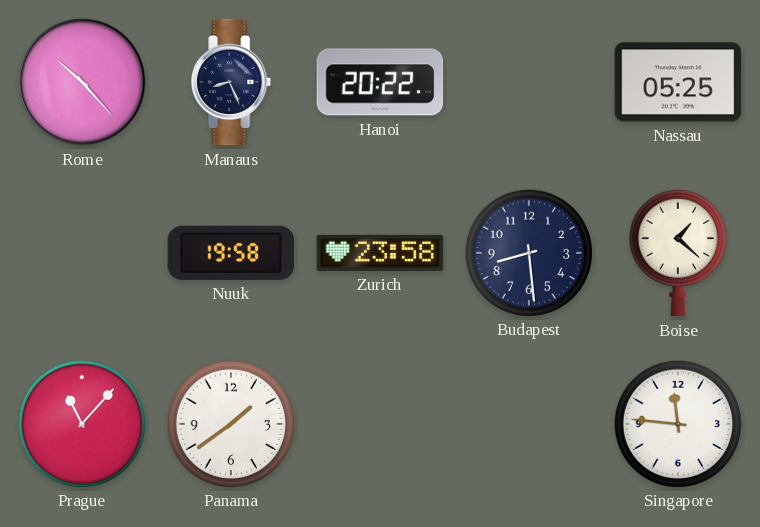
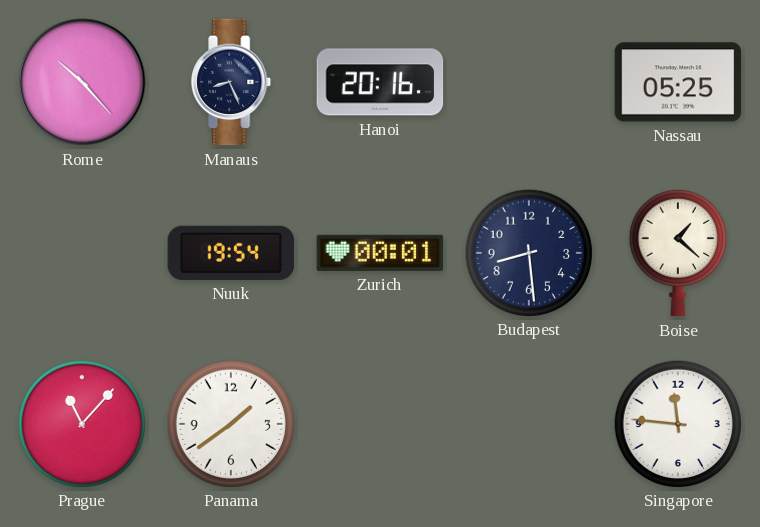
Hanoi: 20:22 -> 20:16 (380, 82)
Nuuk: 19:58 -> 19:54 (231, 253)
Zurich: 23:58 -> 00:01 (380, 253)
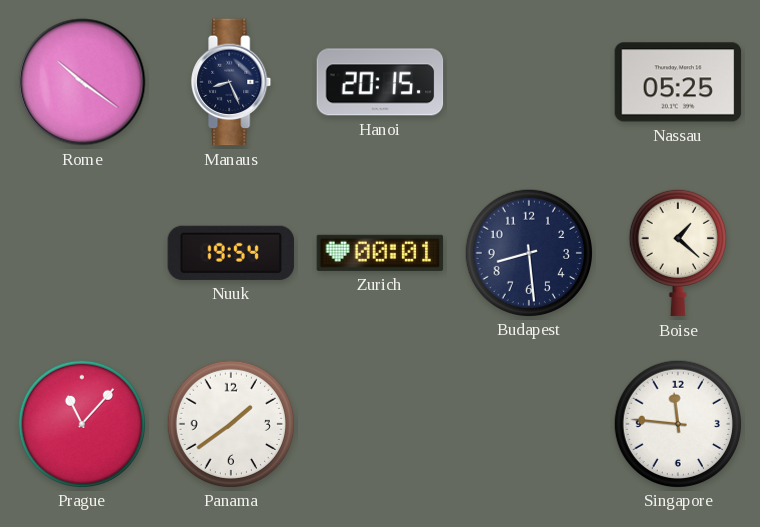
Rome: 10:23 -> 10:21 (82, 82)
Hanoi: 20:16 -> 20:15 (380, 82)
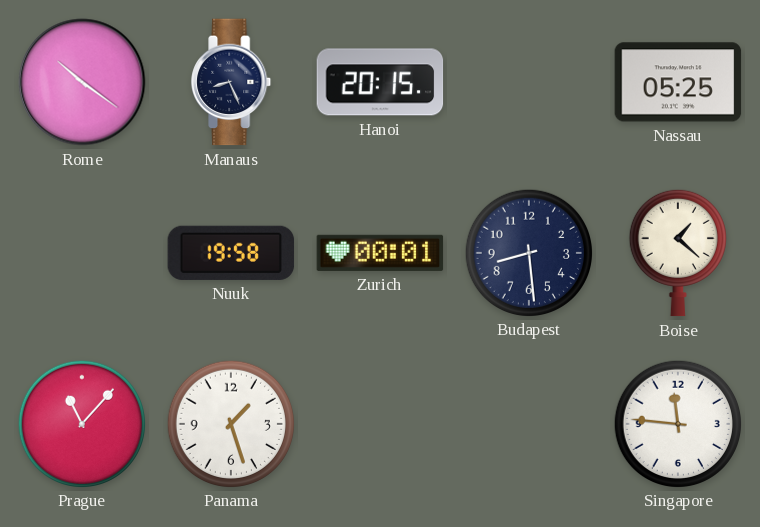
Nuuk: 19:54 -> 19:58 (231, 253)
Panama: 1:39 -> 1:27 (230, 423)
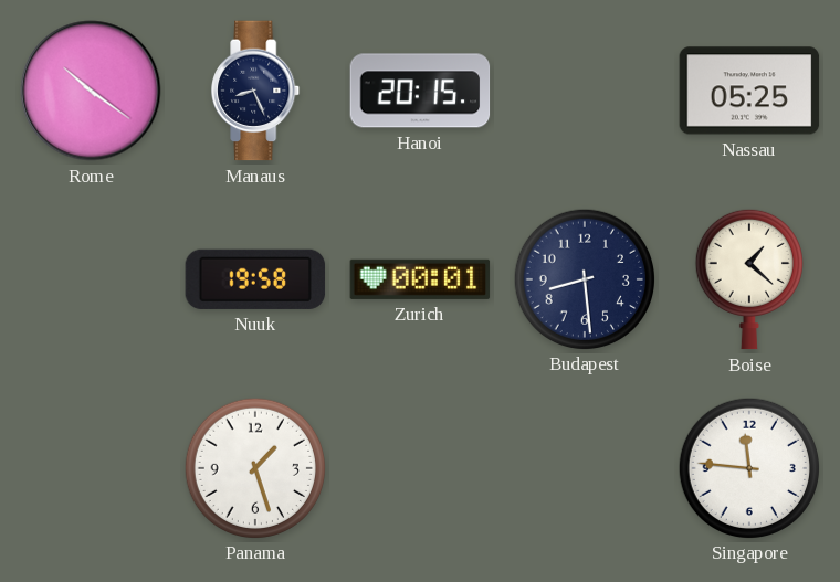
Prague: 11:07 -> none (81, 423)
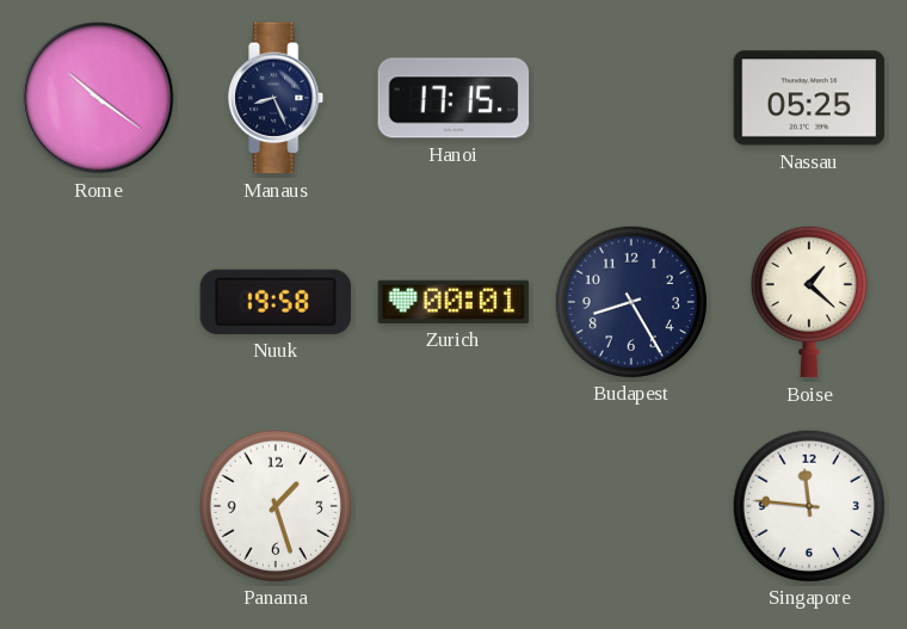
Hanoi: 20:15 -> 17:15 (453, 98)
Budapest: 8:29 -> 8:25 (630, 301)
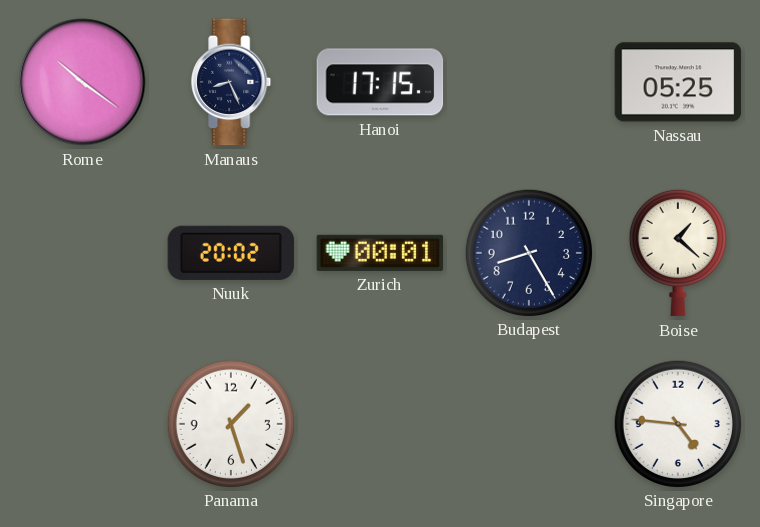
Nuuk: 19:58 -> 20:02 (231, 253)
Singapore: 11:46 -> 4:46 (677, 423)
